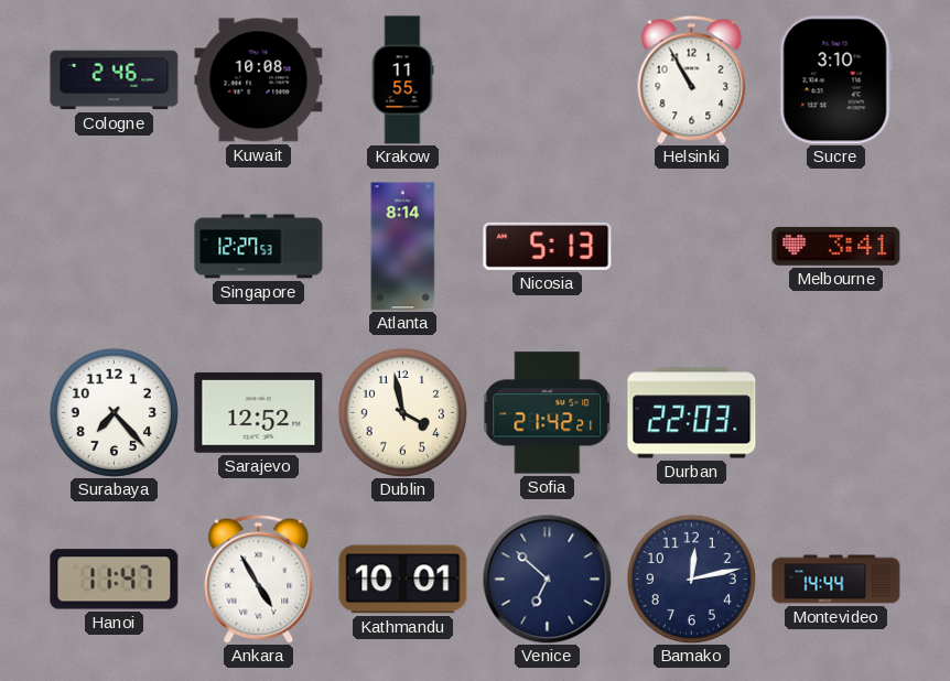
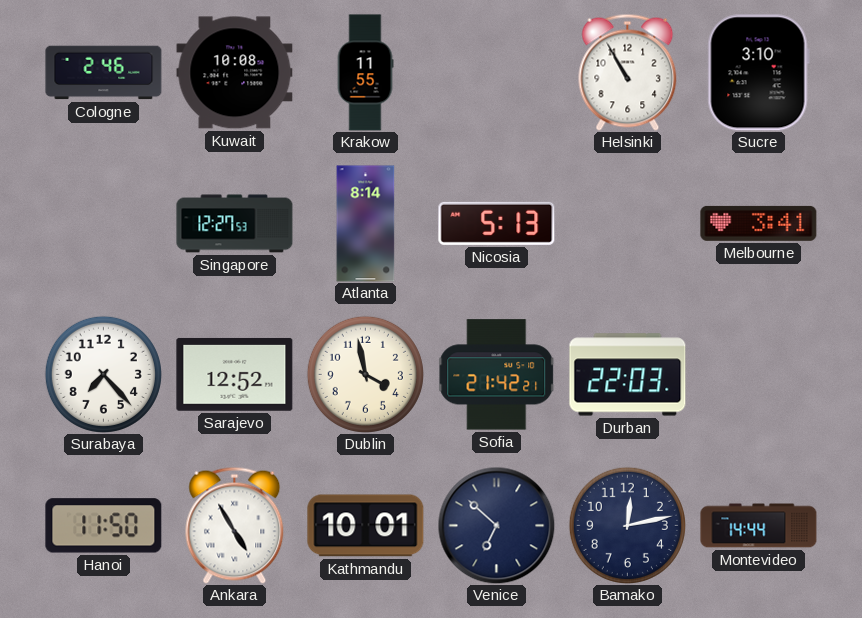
Hanoi: 11:47 -> 11:50 (104, 526)
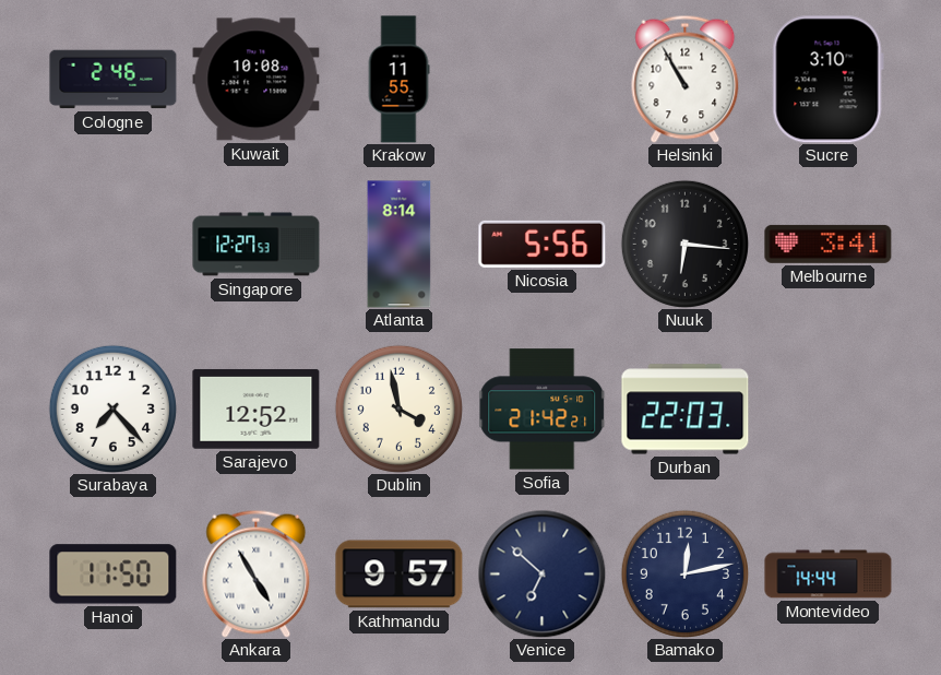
Nicosia: 5:13 -> 5:56 (543, 244)
Nuuk: none -> 6:16 (684, 244)
Kathmandu: 10:01 -> 9:57 (400, 575)
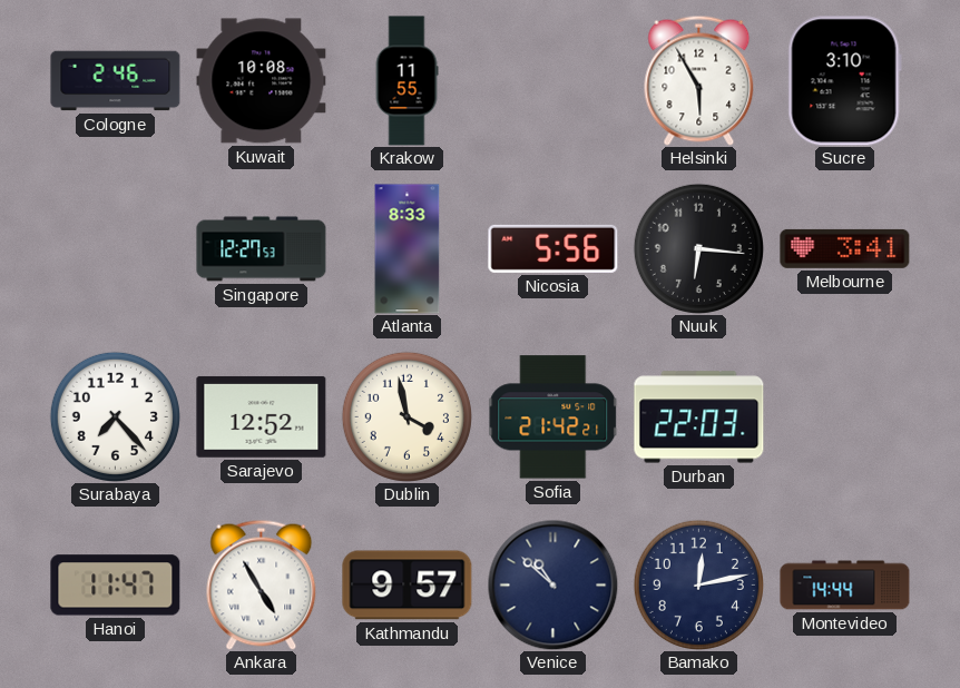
Helsinki: 10:55 -> 5:55 (699, 80)
Atlanta: 8:14 -> 8:33 (408, 249)
Hanoi: 11:50 -> 11:47 (116, 586)
Venice: 6:52 -> 10:52 (552, 584)
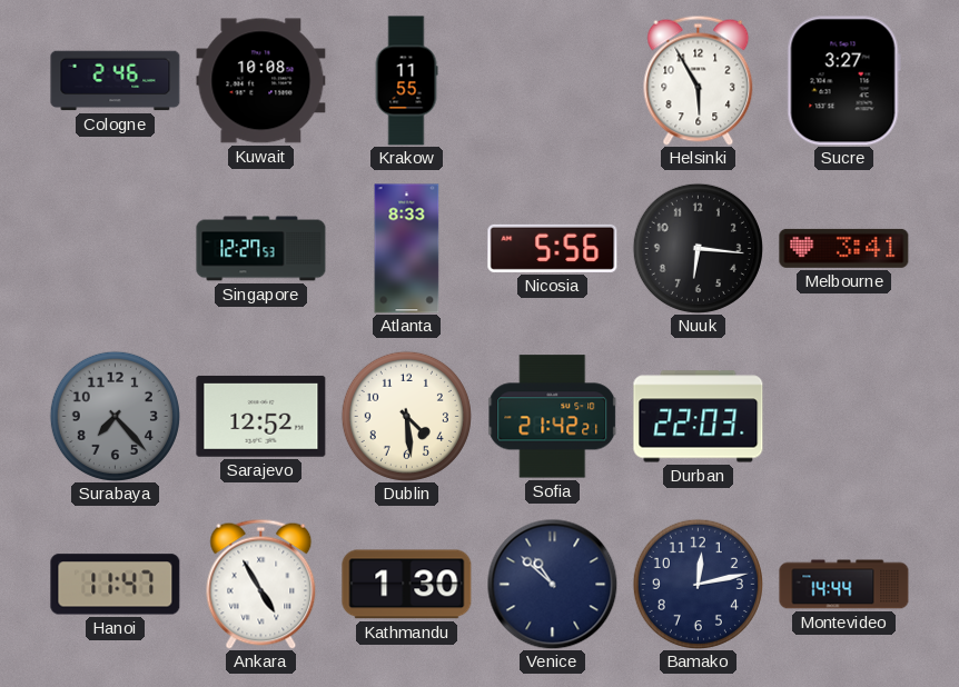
Sucre: 3:10 -> 3:27 (843, 81)
Surabaya dial: white -> grey (115, 416)
Dublin: 3:58 -> 4:29 (406, 416)
Kathmandu: 9:57 -> 1:30 (407, 585)
